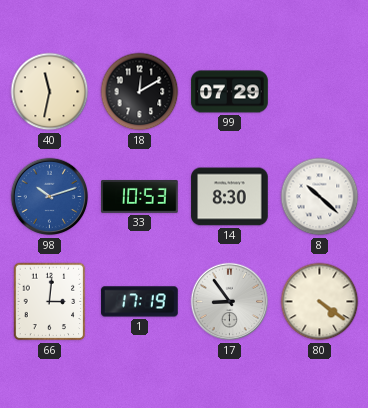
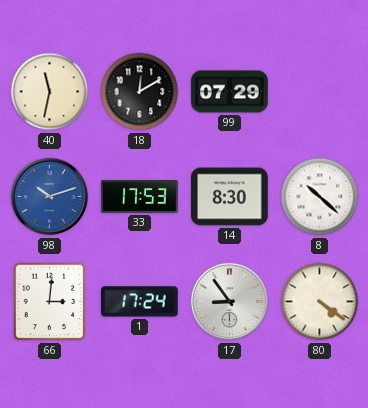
33: 10:53 -> 17:53 (140, 197)
1: 17:19 -> 17:24 (140, 302)
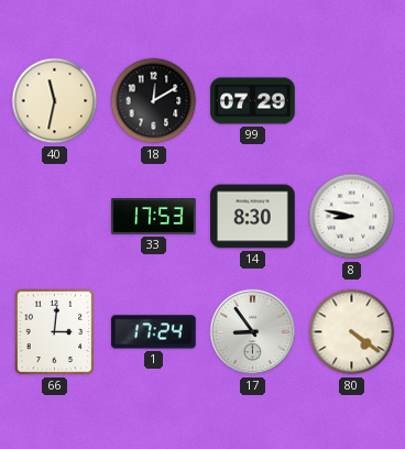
98: 10:12 -> none (50, 197)
8: 10:22 -> 8:47 (352, 217)
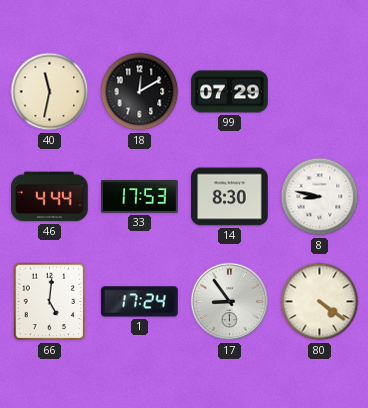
46: none -> 4:44 (50, 197)
66: 3:01 -> 5:01 (50, 302)
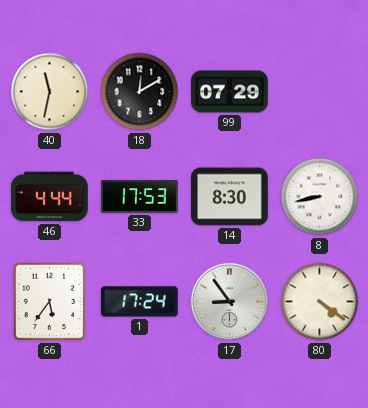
8: 8:47 -> 8:43 (320, 197)
66: 5:01 -> 5:36 (50, 302)
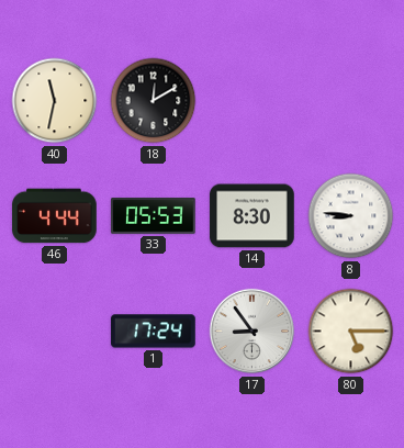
99: 07:29 -> none (230, 92)
33: 17:53 -> 05:53 (154, 216)
8: 8:43 -> 8:46 (351, 216)
66: 5:36 -> none (50, 302)
80: 4:21 -> 5:15 (351, 332)
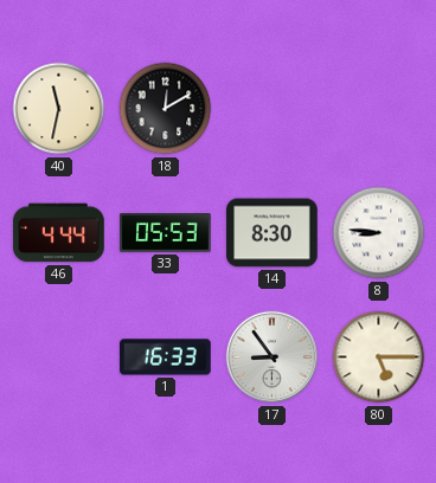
1: 17:24 -> 16:33 (166, 358)
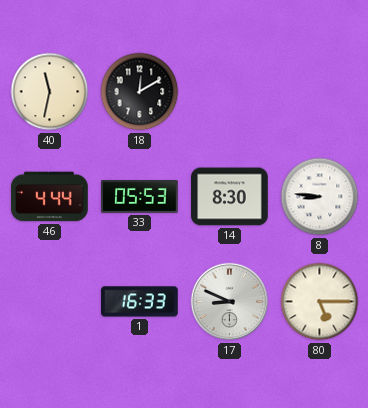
17: 8:54 -> 8:49 (230, 302)
